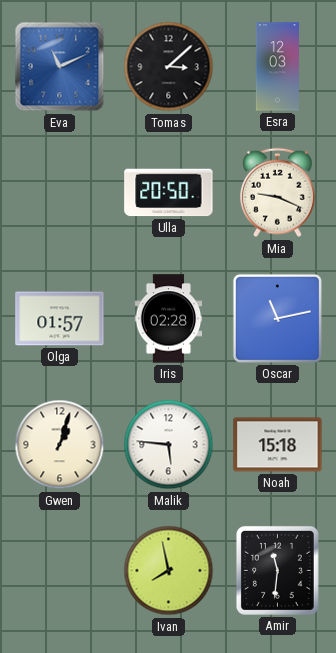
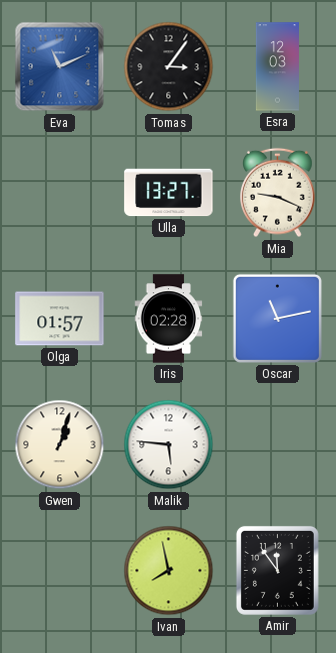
Tomas: 3:08 -> 3:06 (169, 67)
Ulla: 20:50 -> 13:27 (169, 193)
Noah: 15:18 -> none (278, 445)
Amir: 11:31 -> 11:54 (277, 570)
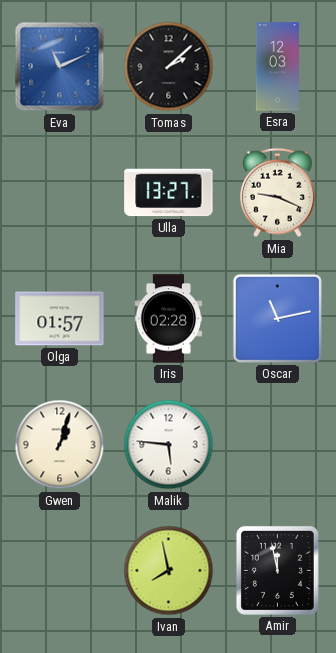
Tomas: 3:06 -> 2:08 (169, 67)
Amir: 11:54 -> 11:58 (277, 570)
